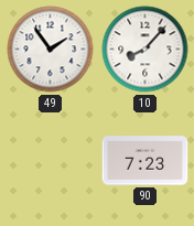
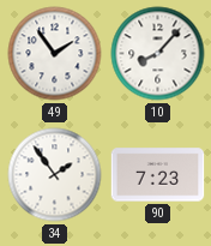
34: none -> 1:54 (55, 175)
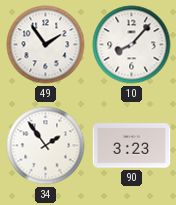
90: 7:23 -> 3:23 (132, 146)
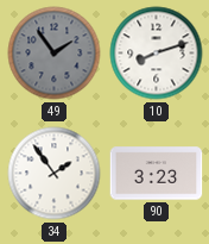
49 dial: white -> grey (55, 54)
10: 8:07 -> 8:12 (157, 54)
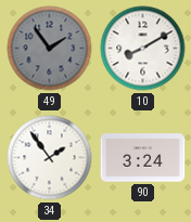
10: 8:12 -> 8:10 (143, 49)
90: 3:23 -> 3:24 (143, 158)
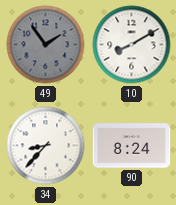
34: 1:54 -> 8:37 (46, 146)
90: 3:24 -> 8:24 (132, 146)
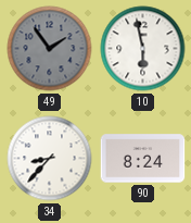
10: 8:10 -> 5:58 (143, 49)
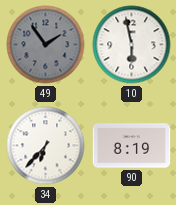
34: 8:37 -> 6:37 (46, 146)
90: 8:24 -> 8:19 (132, 146)
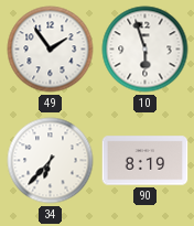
49 dial: grey -> white (51, 50)
10: 5:58 -> 5:57 (145, 50)
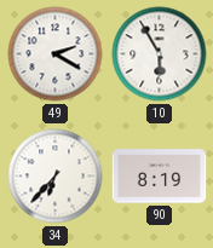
49: 1:54 -> 2:20 (56, 54)
10: 5:57 -> 5:55 (160, 54)
